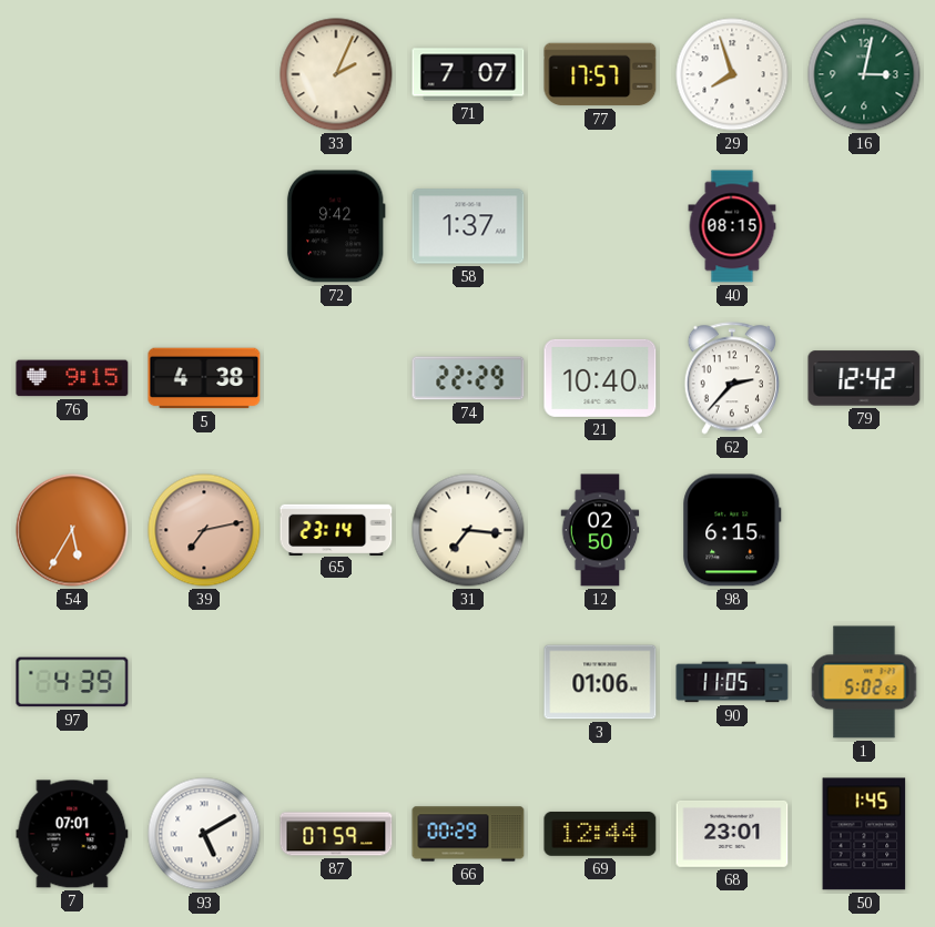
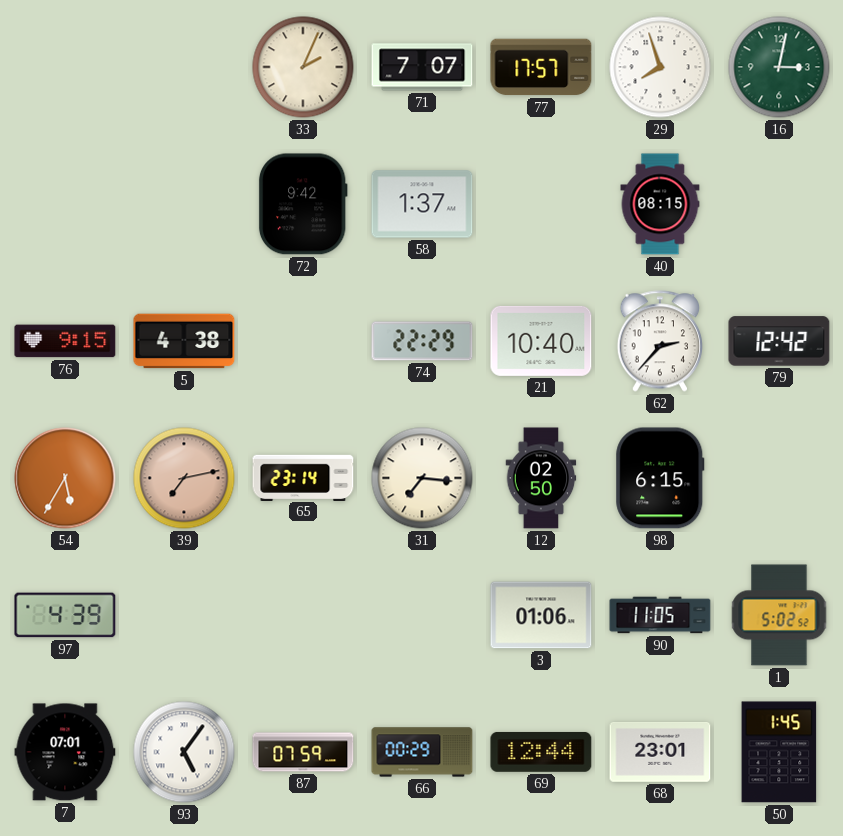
93: 5:10 -> 5:06 (184, 752)
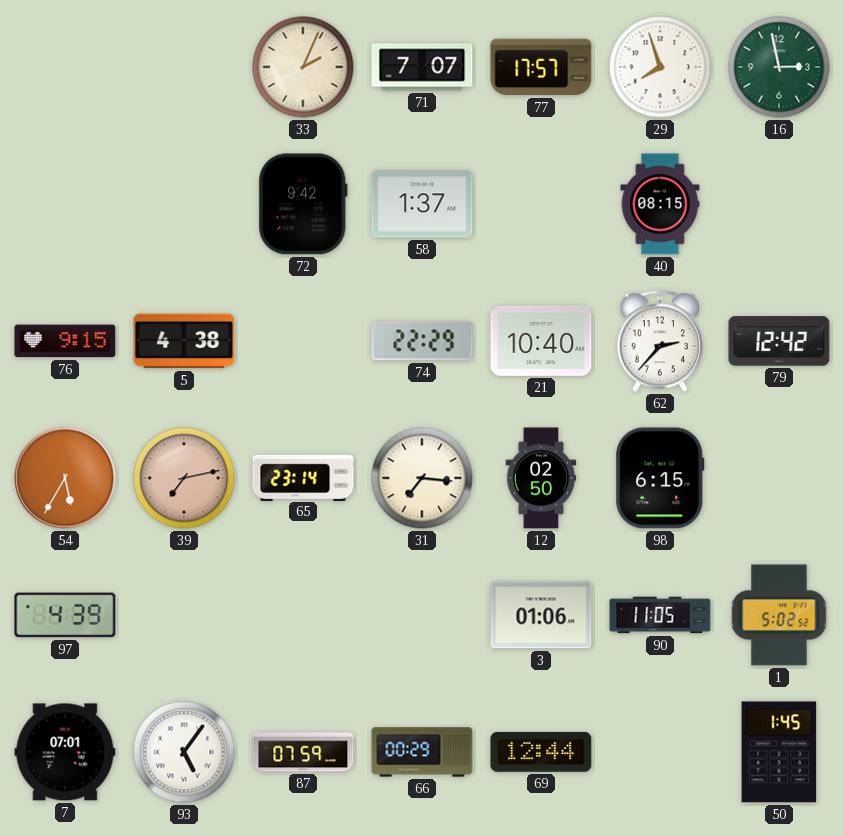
16: 3:02 -> 2:58 (779, 67)
68: 23:01 -> none (660, 752)
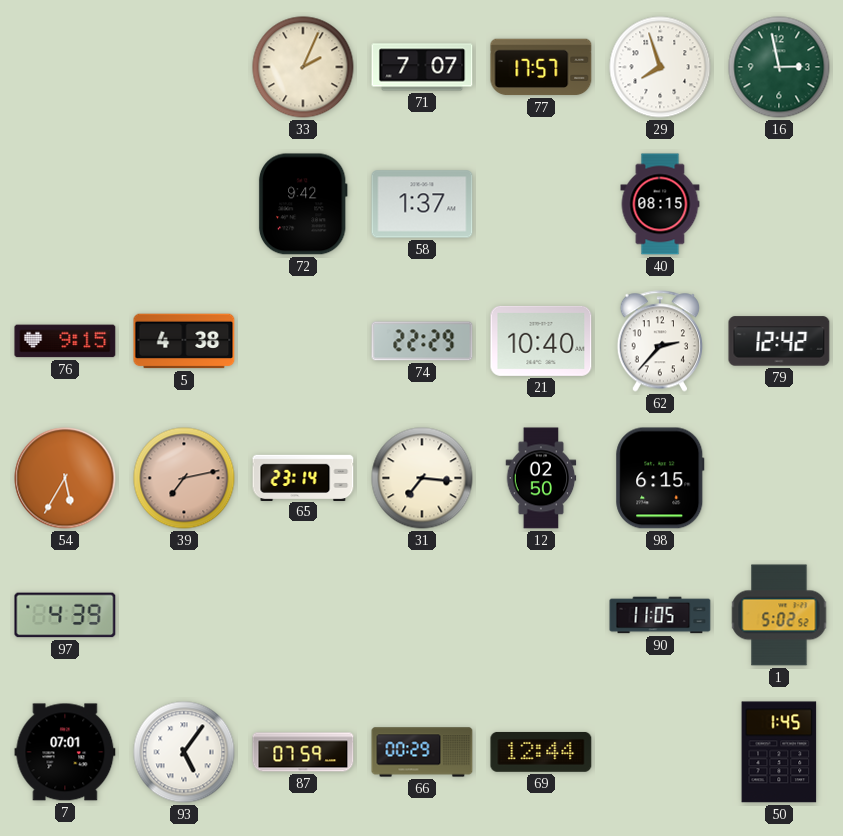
3: 01:06 -> none (541, 615)
